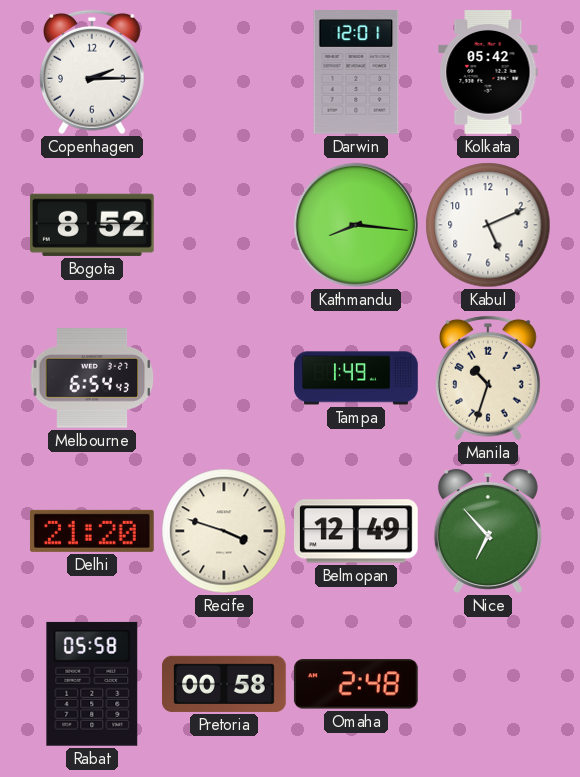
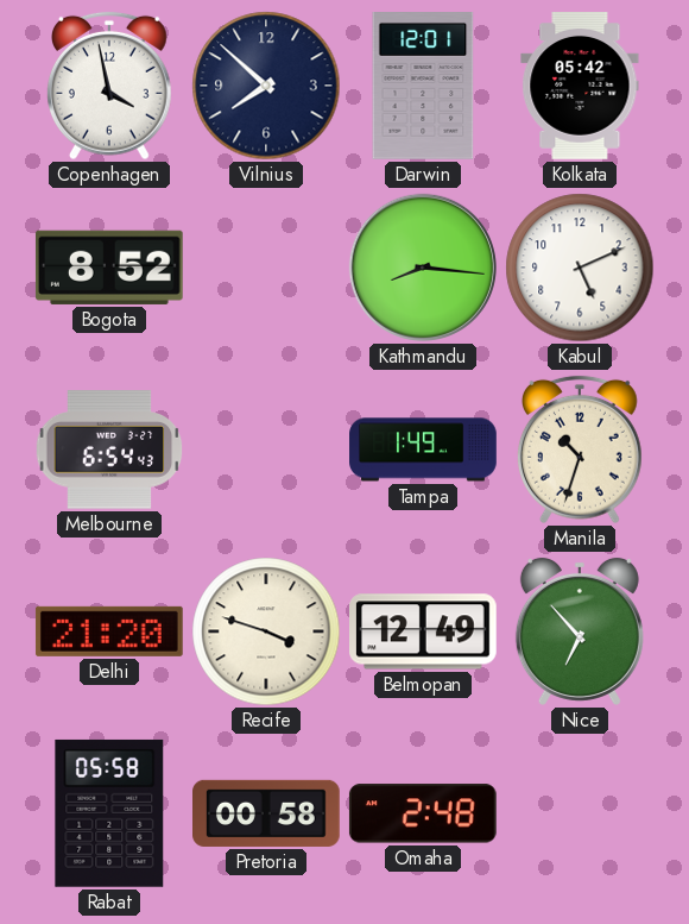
Copenhagen: 2:15 -> 3:58 (109, 86)
Vilnius: none -> 7:52 (266, 86)
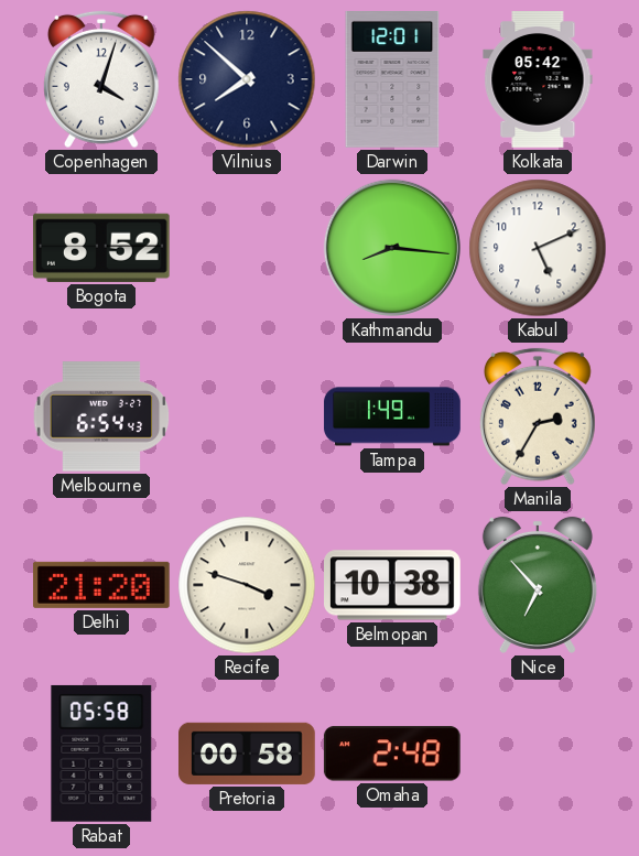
Copenhagen: 3:58 -> 4:03 (101, 79)
Manila: 10:33 -> 2:35 (538, 416)
Belmopan: 12:49 -> 10:38 (393, 585)
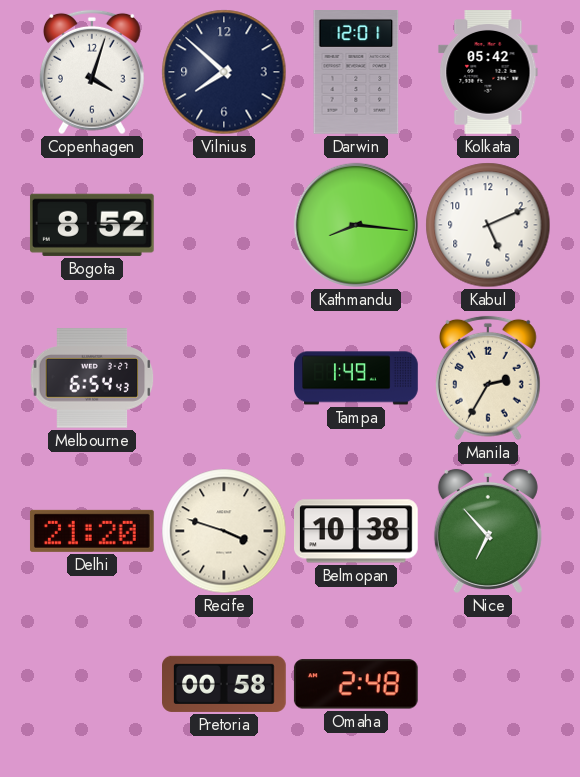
Rabat: 05:58 -> none (101, 754)
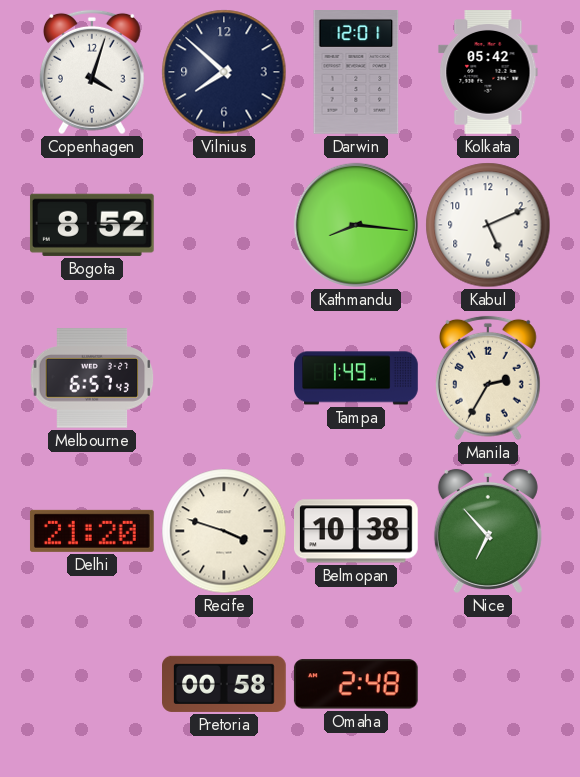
Melbourne: 6:54 -> 6:57 (92, 378)
